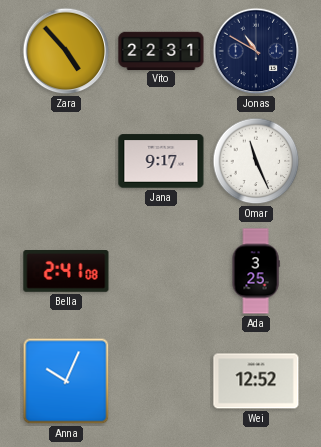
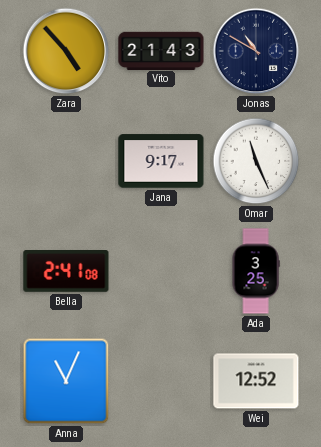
Vito: 22:31 -> 21:43 (161, 50)
Anna: 10:04 -> 11:04 (66, 381)
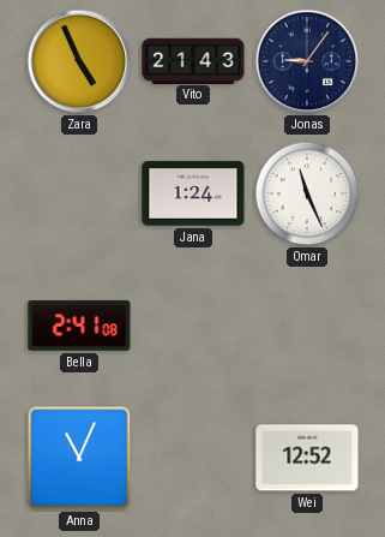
Zara: 4:53 -> 4:56 (79, 61)
Jonas: 10:50 -> 9:06 (307, 61)
Jana: 9:17 -> 1:24 (193, 193)
Ada: 3:25 -> none (256, 271)
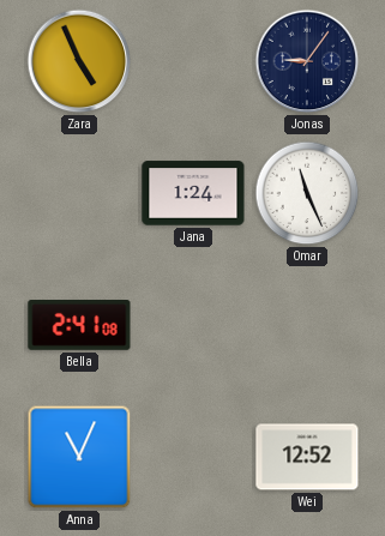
Vito: 21:43 -> none (193, 60)
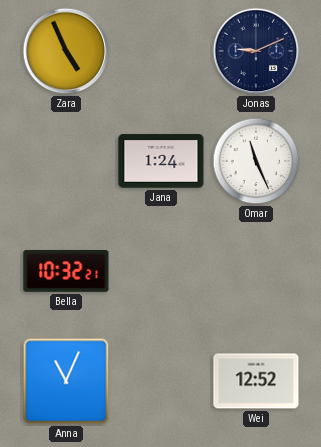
Jonas: 9:06 -> 9:11 (256, 51)
Bella: 2:41 -> 10:32 (66, 271)
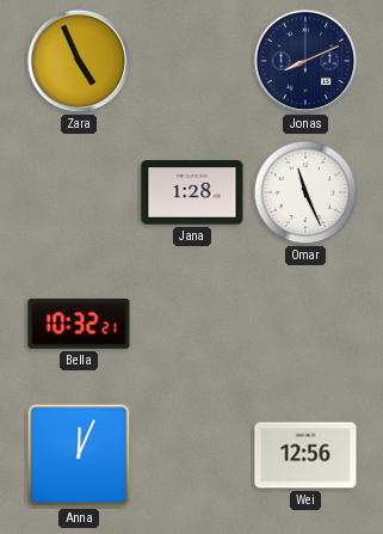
Jonas: 9:11 -> 8:11 (305, 61)
Jana: 1:24 -> 1:28 (192, 192)
Anna: 11:04 -> 12:04 (79, 455)
Wei: 12:52 -> 12:56 (305, 455)
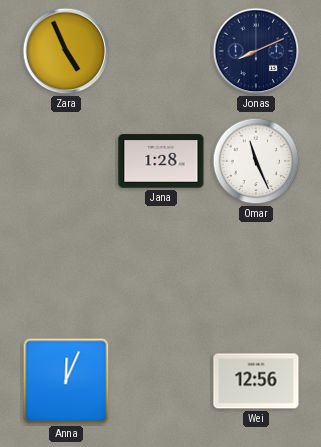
Bella: 10:32 -> none (79, 324)
